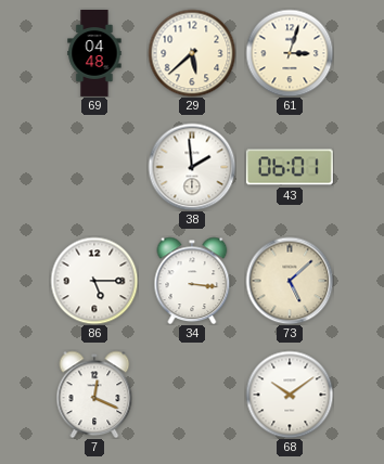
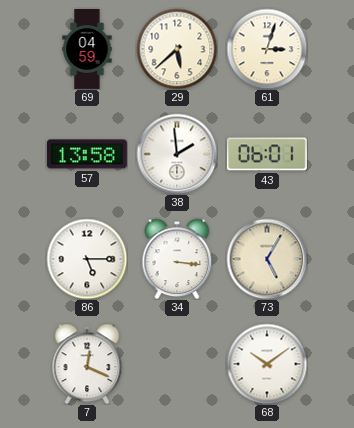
69: 04:48 -> 04:59 (87, 49)
57: none -> 13:58 (87, 154)
73: 5:08 -> 5:05 (267, 259)
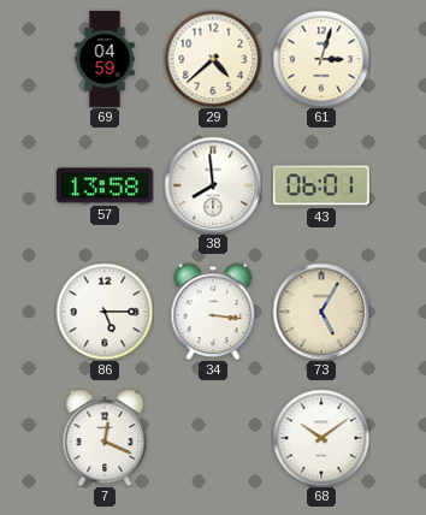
29: 5:38 -> 4:38 (213, 59)
38: 1:59 -> 7:59 (213, 185)
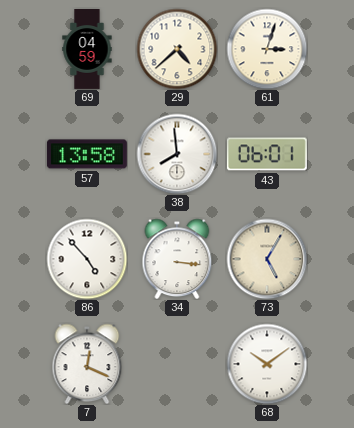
86: 5:15 -> 4:53 (87, 259)
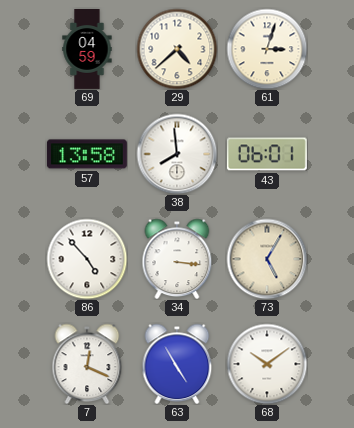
63: none -> 4:55 (177, 364)
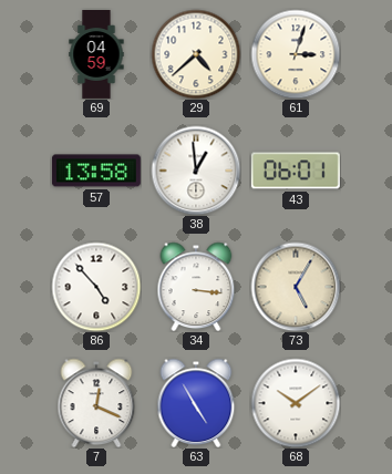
38: 7:59 -> 12:59 (196, 171)
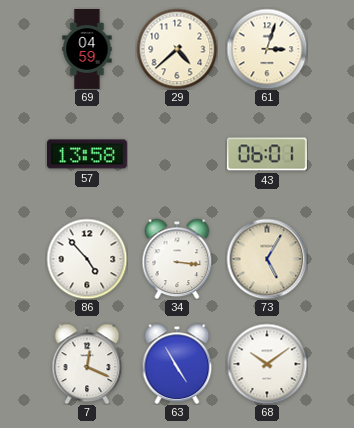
38: 12:59 -> none (196, 171)
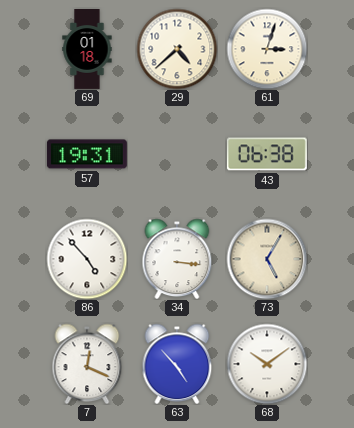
69: 04:59 -> 01:18 (87, 49)
57: 13:58 -> 19:31 (87, 154)
43: 06:01 -> 06:38 (267, 154)
63: 4:55 -> 4:53 (177, 364)
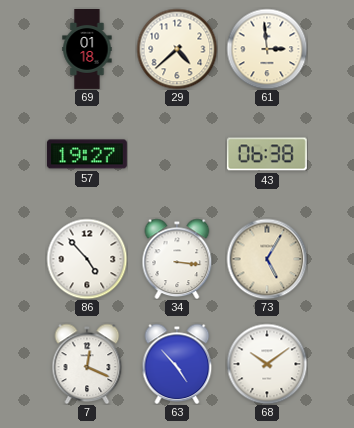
61: 3:03 -> 2:59 (267, 49)
57: 19:31 -> 19:27 (87, 154)
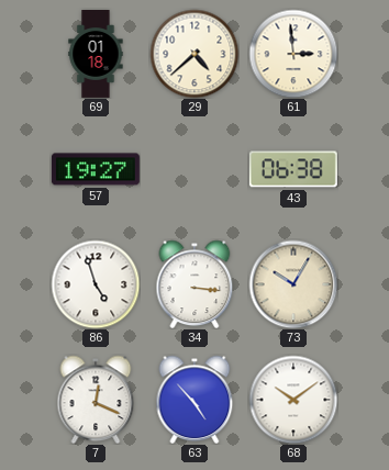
86: 4:53 -> 4:57 (96, 284)
73: 5:05 -> 10:05 (293, 284)
